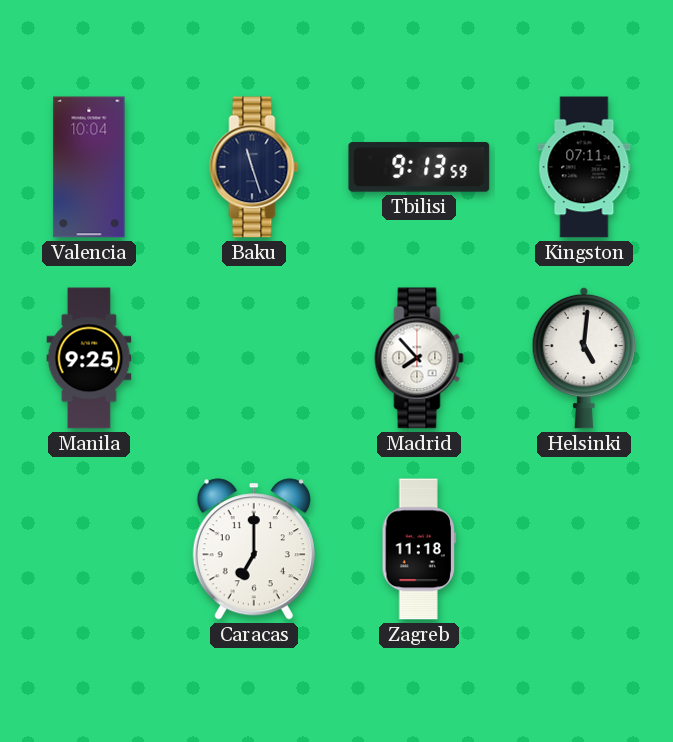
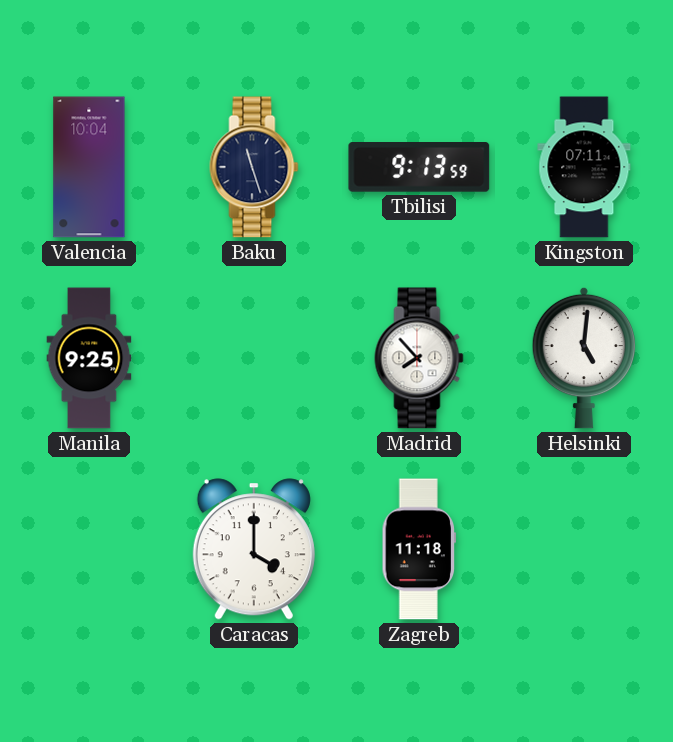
Caracas: 7:00 -> 4:00 (254, 549)
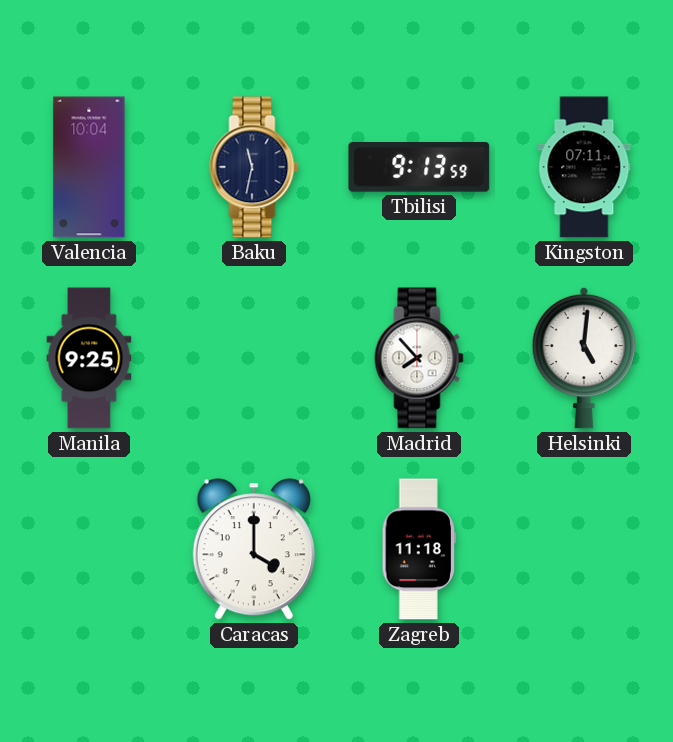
Baku: 11:27 -> 11:32 (254, 167)
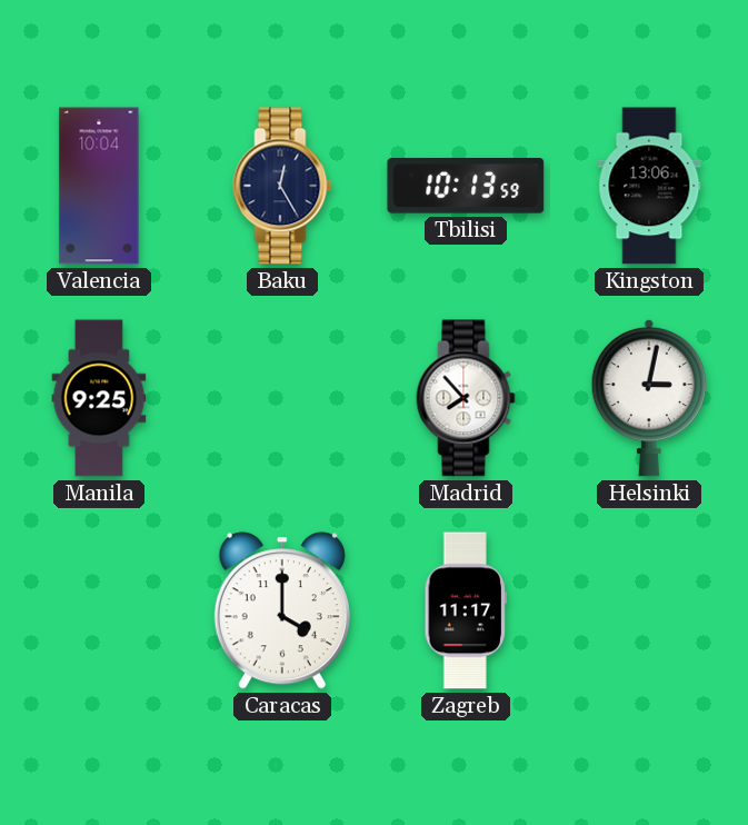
Baku: 11:32 -> 12:25 (282, 186)
Tbilisi: 9:13 -> 10:13 (466, 187)
Kingston: 07:11 -> 13:06 (649, 186)
Helsinki: 5:01 -> 3:02 (648, 398)
Zagreb: 11:18 -> 11:17 (466, 610)
